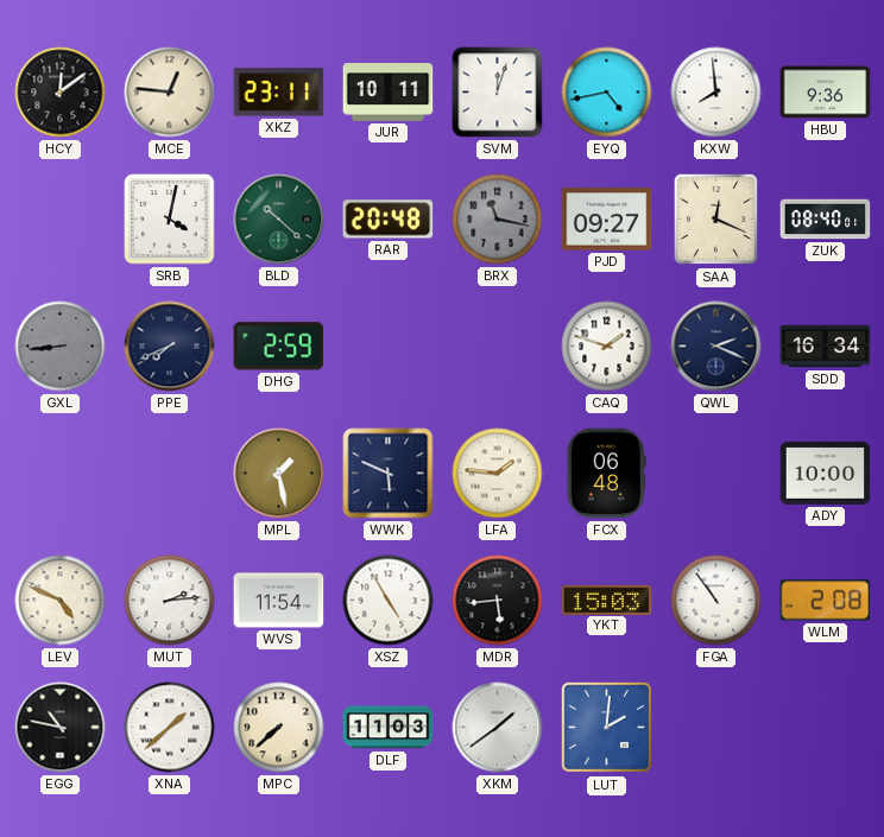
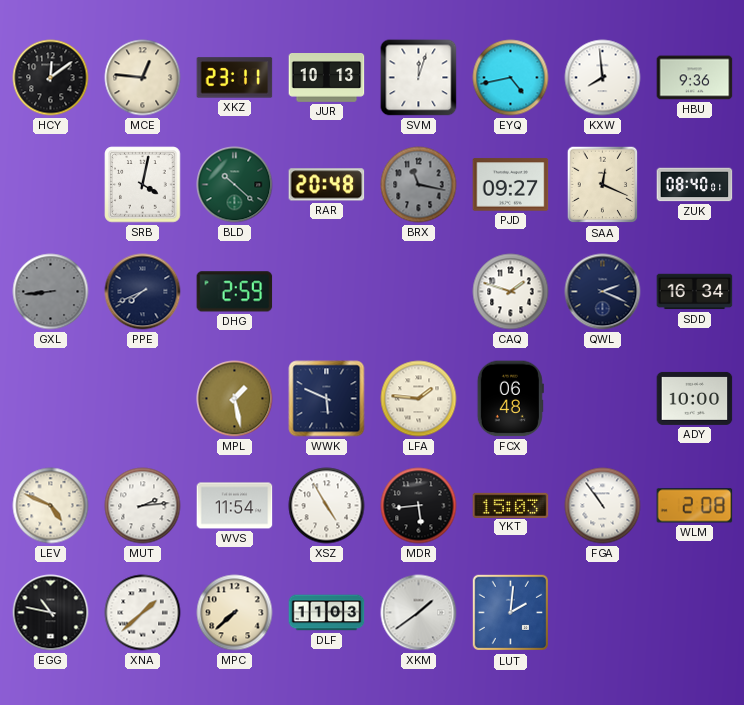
JUR: 10:11 -> 10:13 (327, 78)
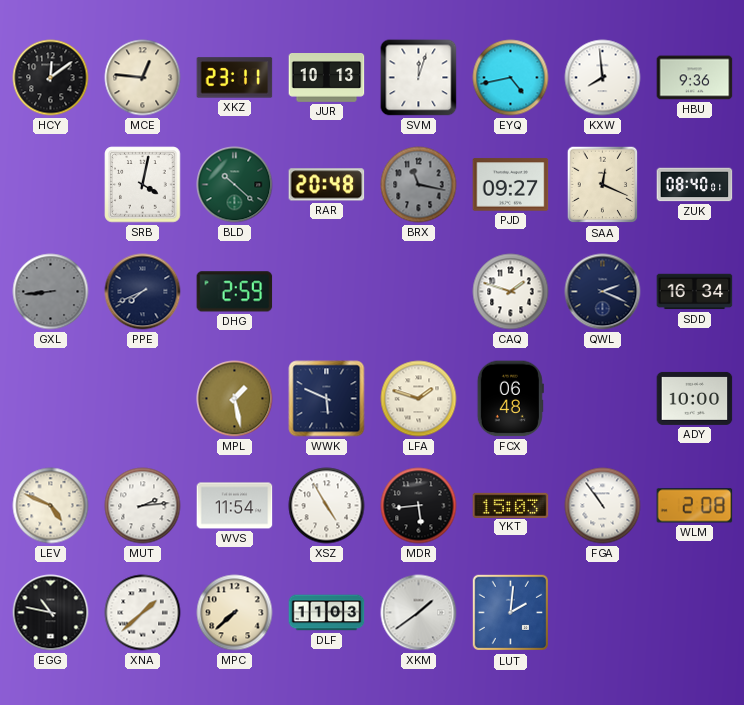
LFA: 1:46 -> 1:48 (419, 399)
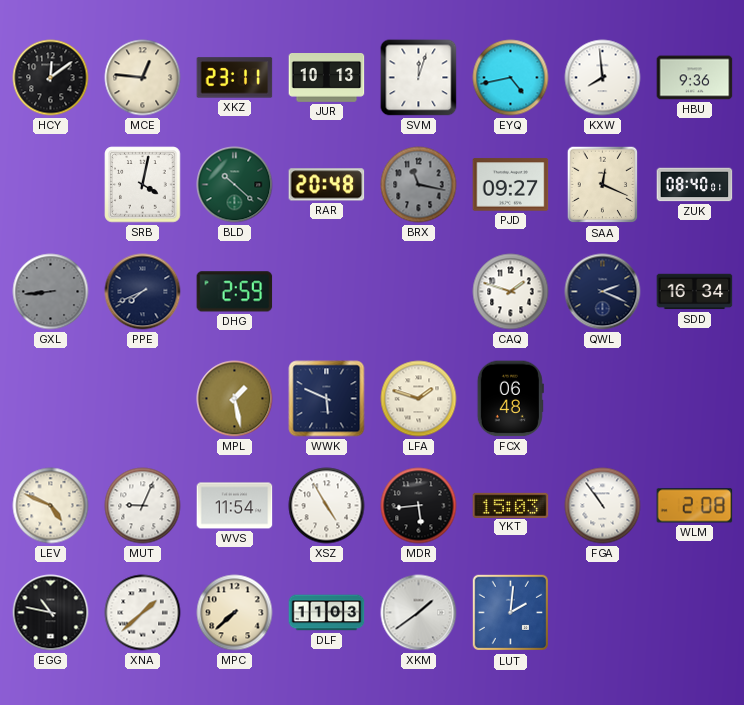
ADY: 10:00 -> none (695, 398)
MUT: 2:14 -> 9:04 (143, 506)
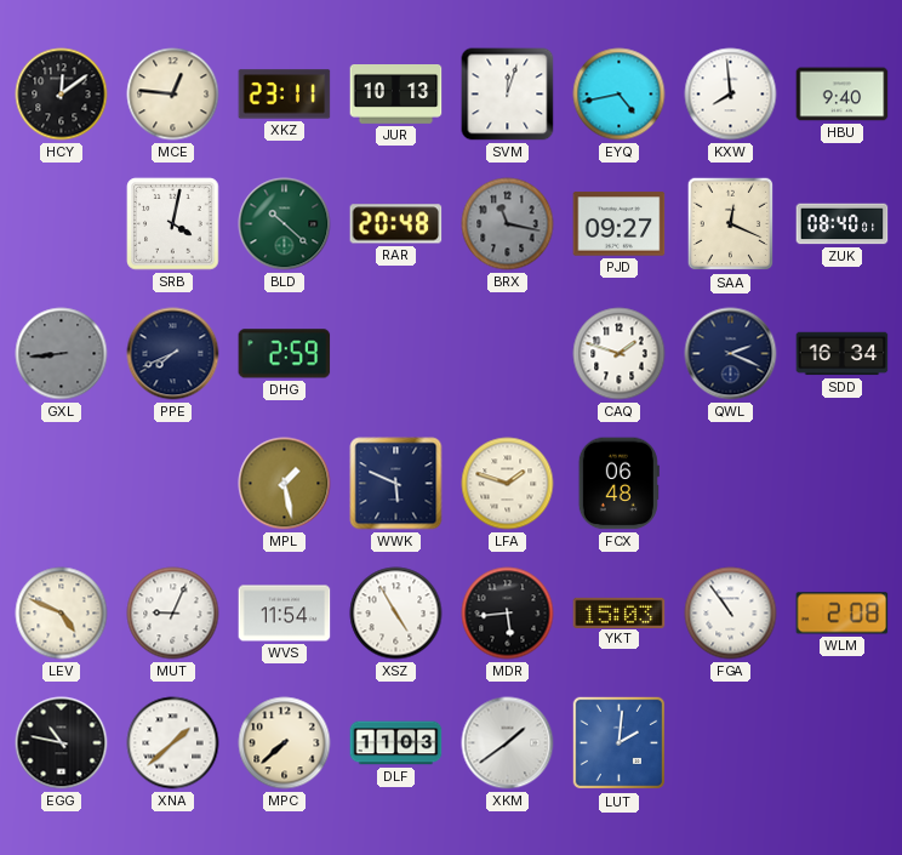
HBU: 9:36 -> 9:40 (843, 95)
